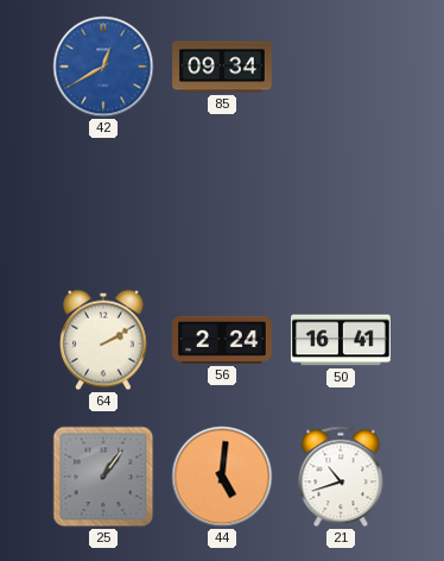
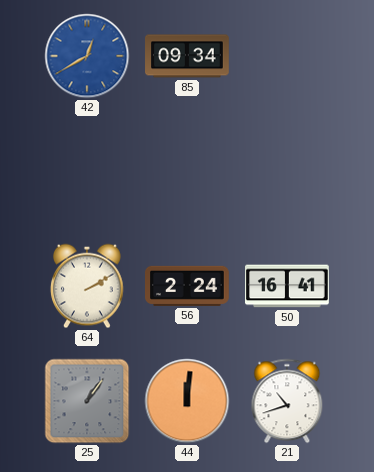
44: 5:01 -> 12:01 (187, 401)
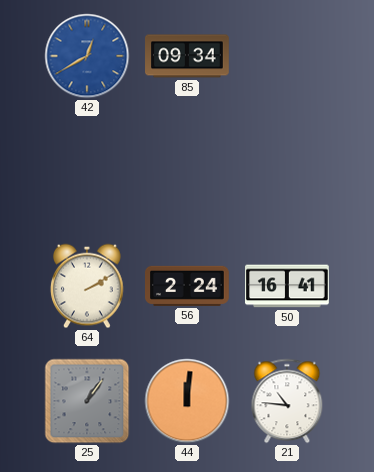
21: 10:42 -> 10:46 (287, 401)
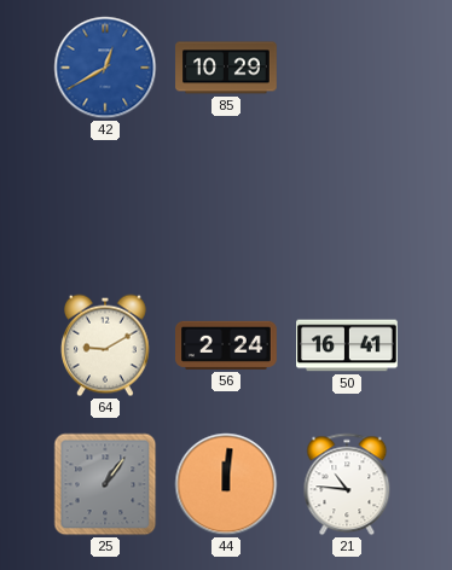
85: 09:34 -> 10:29 (226, 68)
64: 2:10 -> 9:10 (105, 345)
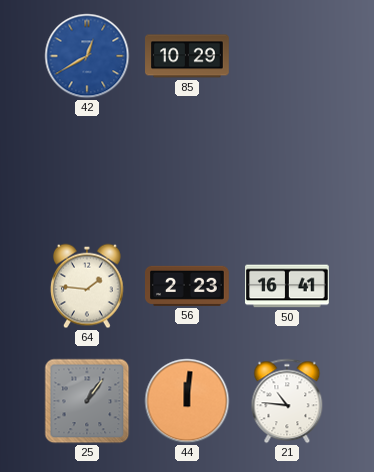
64: 9:10 -> 1:46 (87, 286)
56: 2:24 -> 2:23 (188, 286)
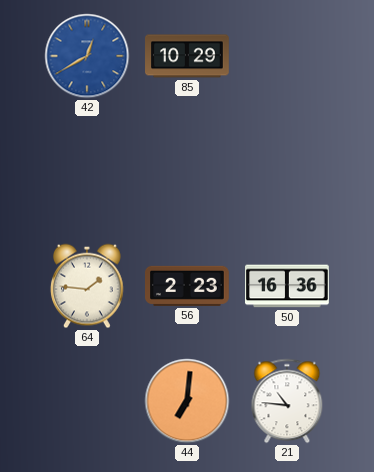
50: 16:41 -> 16:36 (288, 286)
25: 1:06 -> none (87, 401)
44: 12:01 -> 7:01 (187, 401)
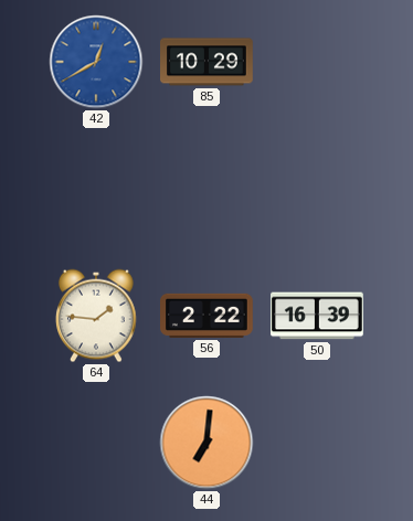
56: 2:23 -> 2:22 (208, 316)
50: 16:36 -> 16:39 (318, 316)
21: 10:46 -> none (287, 401)
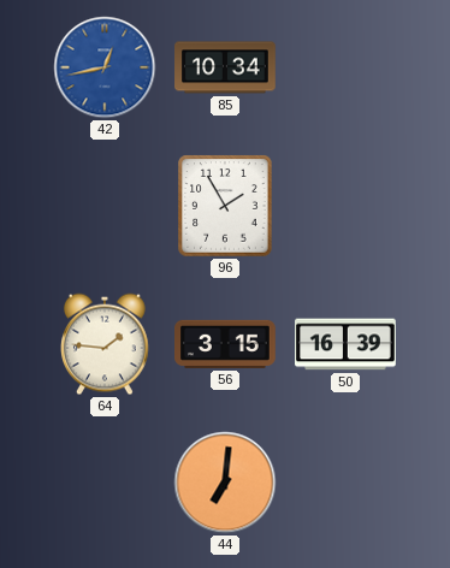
42: 12:40 -> 12:43 (105, 67)
85: 10:29 -> 10:34 (225, 67)
96: none -> 1:55 (225, 206)
56: 2:22 -> 3:15 (226, 344)
